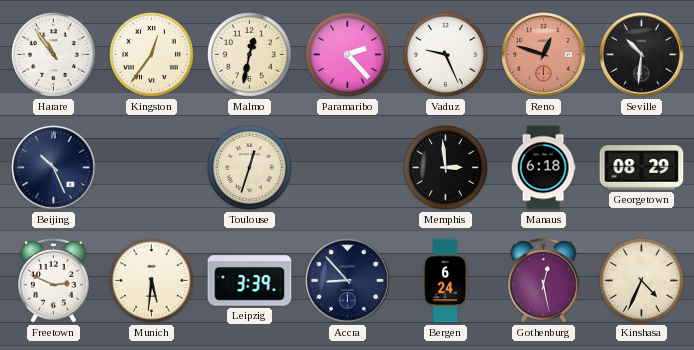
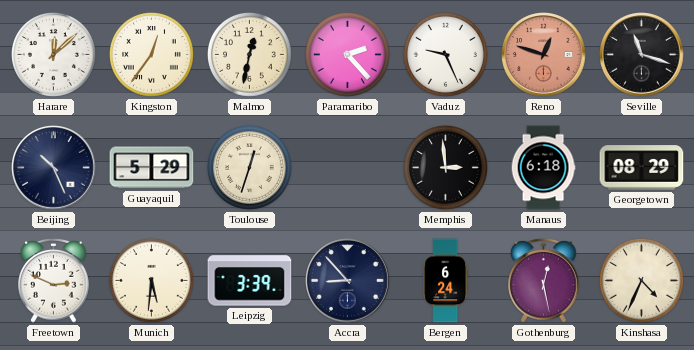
Harare: 10:54 -> 12:08 (53, 54)
Seville: 10:31 -> 11:18 (642, 55)
Guayaquil: none -> 5:29 (152, 168)
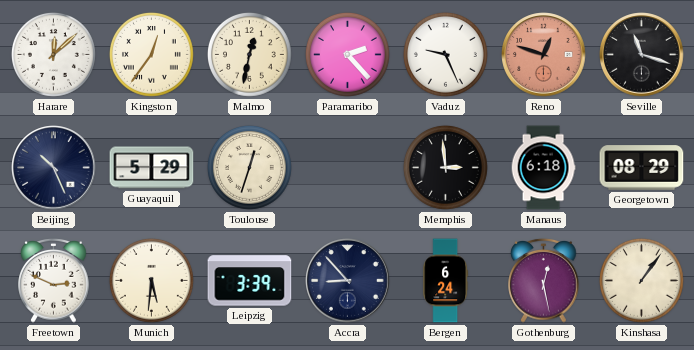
Kinshasa: 4:34 -> 1:06 (641, 280)
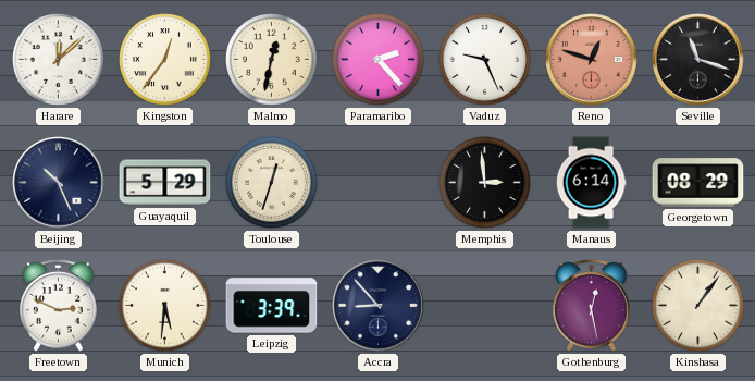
Manaus: 6:18 -> 6:14 (591, 183)
Bergen: 6:24 -> none (446, 281)
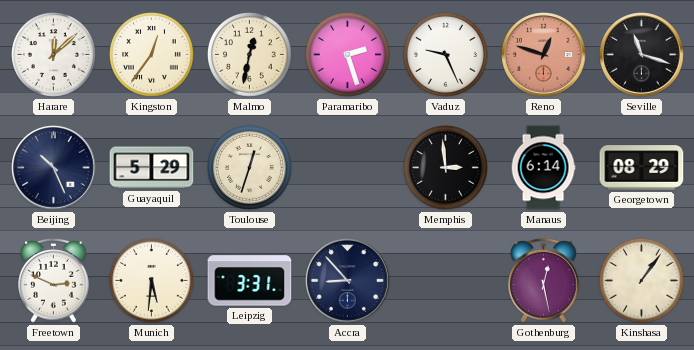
Paramaribo: 2:23 -> 2:27 (347, 54)
Leipzig: 3:39 -> 3:31 (250, 281)
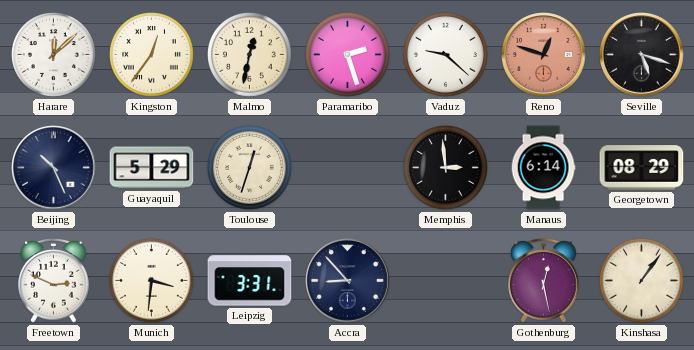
Vaduz: 9:26 -> 9:22 (445, 54)
Seville: 11:18 -> 5:18 (642, 55)
Munich: 5:31 -> 3:31 (151, 280)
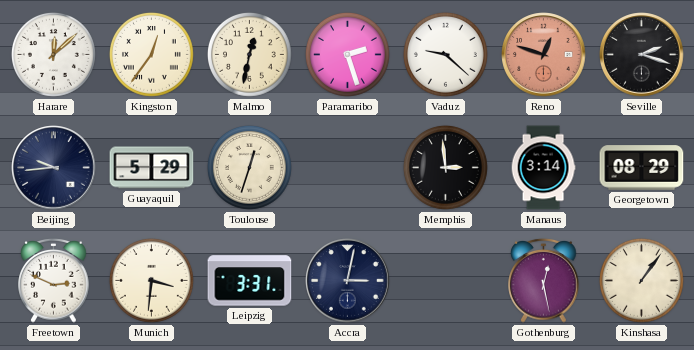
Seville: 5:18 -> 2:18 (642, 55)
Beijing: 10:26 -> 9:44 (54, 168)
Manaus: 6:14 -> 3:14 (543, 168)
Accra: 8:53 -> 3:02 (348, 281)
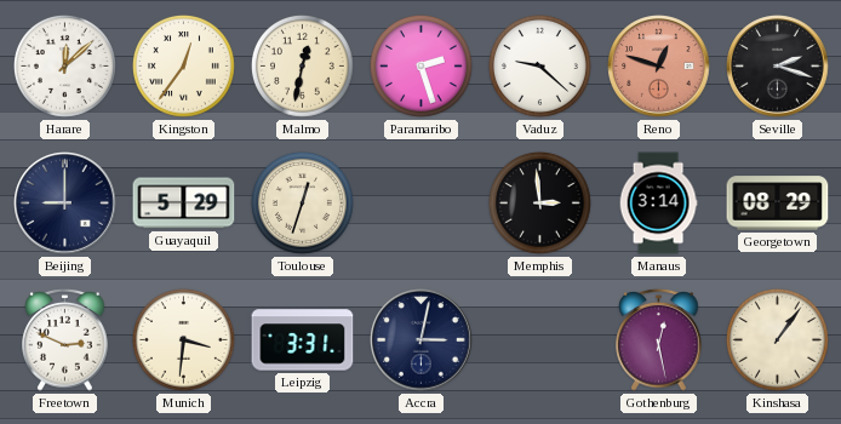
Beijing: 9:44 -> 9:00 (65, 204)
